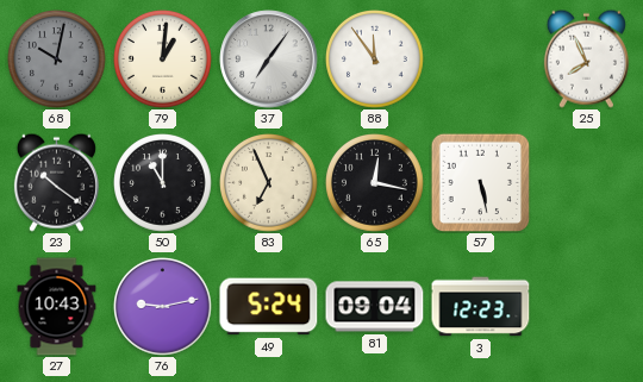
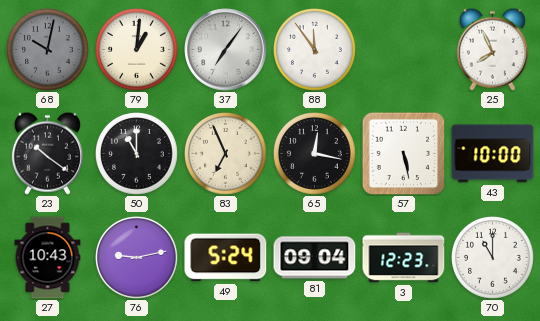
43: none -> 10:00 (493, 154)
70: none -> 11:00 (493, 258)
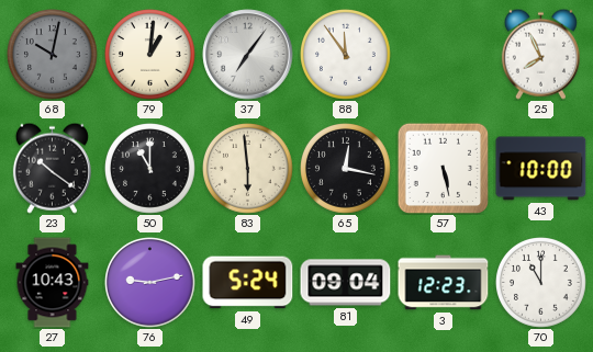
83: 6:56 -> 5:59 (248, 169)
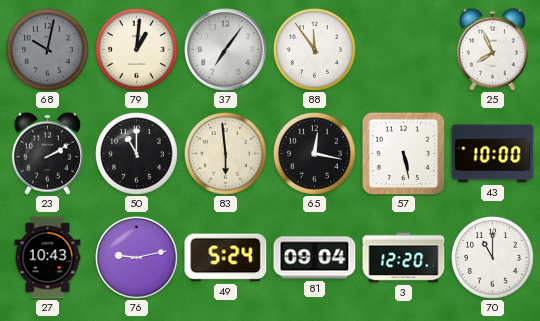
23: 10:21 -> 2:10 (47, 153)
3: 12:23 -> 12:20 (404, 258)
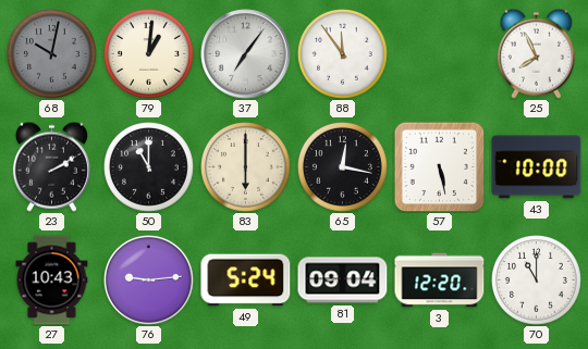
83: 5:59 -> 6:00 (246, 167)
76: 9:13 -> 9:14 (149, 281)
